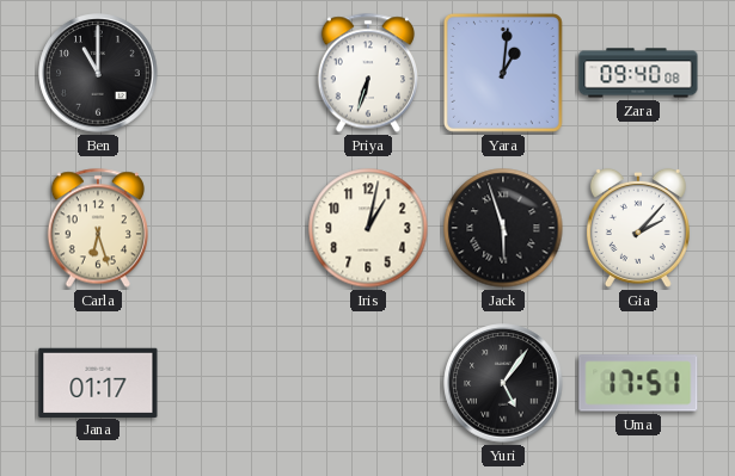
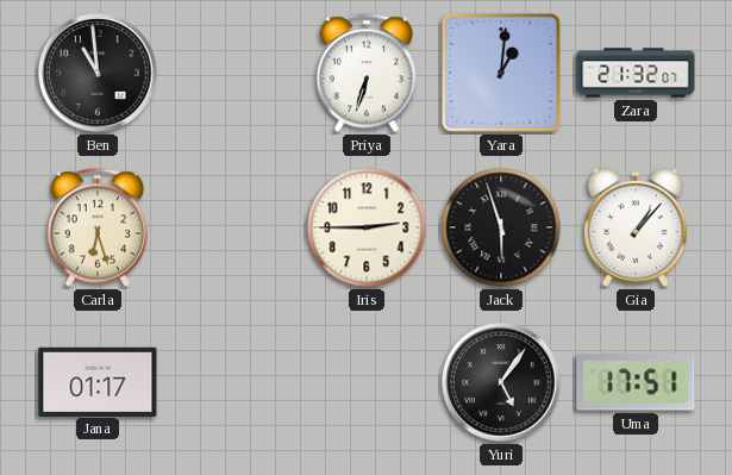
Ben: 11:00 -> 10:59 (98, 73)
Zara: 09:40 -> 21:32 (636, 73)
Iris: 1:02 -> 2:45 (367, 227)
Gia: 2:07 -> 1:07 (636, 227)
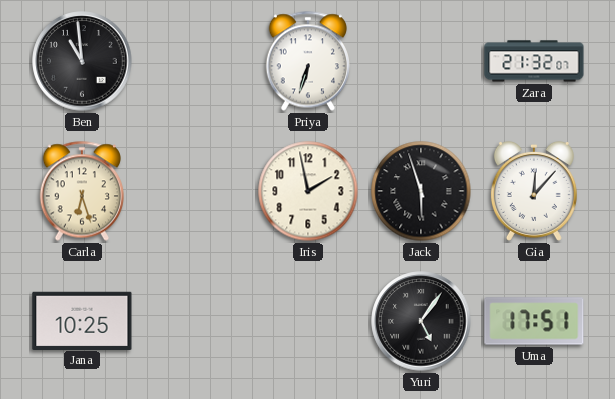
Yara: 1:01 -> none (501, 73)
Iris: 2:45 -> 1:58 (308, 191)
Gia: 1:07 -> 12:07 (534, 191)
Jana: 01:17 -> 10:25 (82, 320)
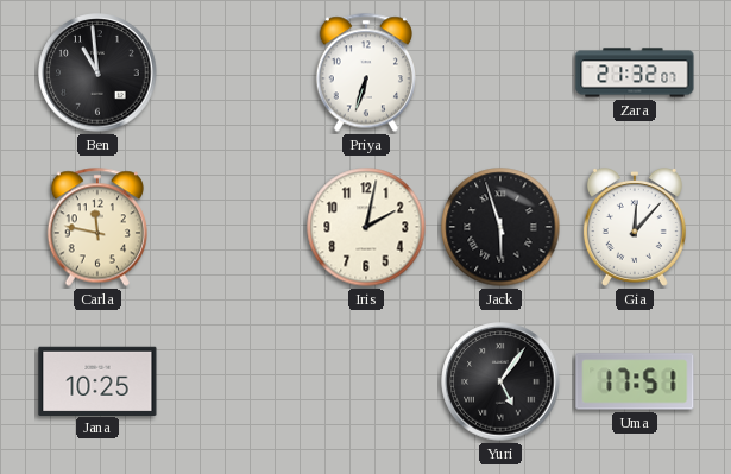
Carla: 6:27 -> 11:47 (96, 227)
Iris: 1:58 -> 2:02 (366, 227)
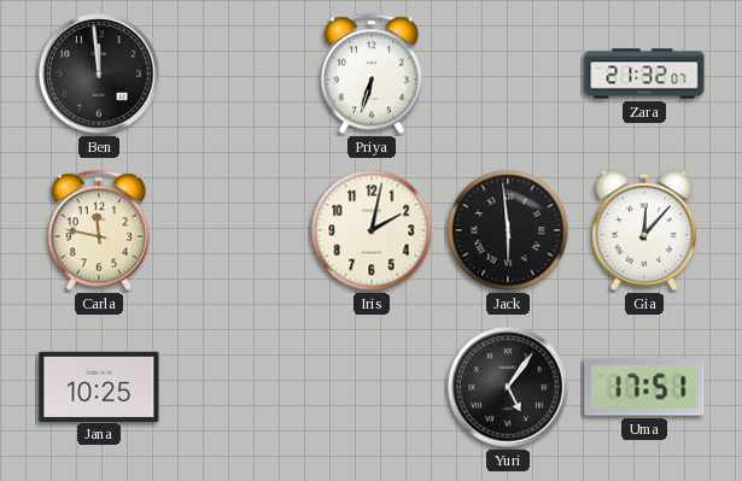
Ben: 10:59 -> 11:59 (99, 74)
Jack: 5:57 -> 5:59 (508, 230)
